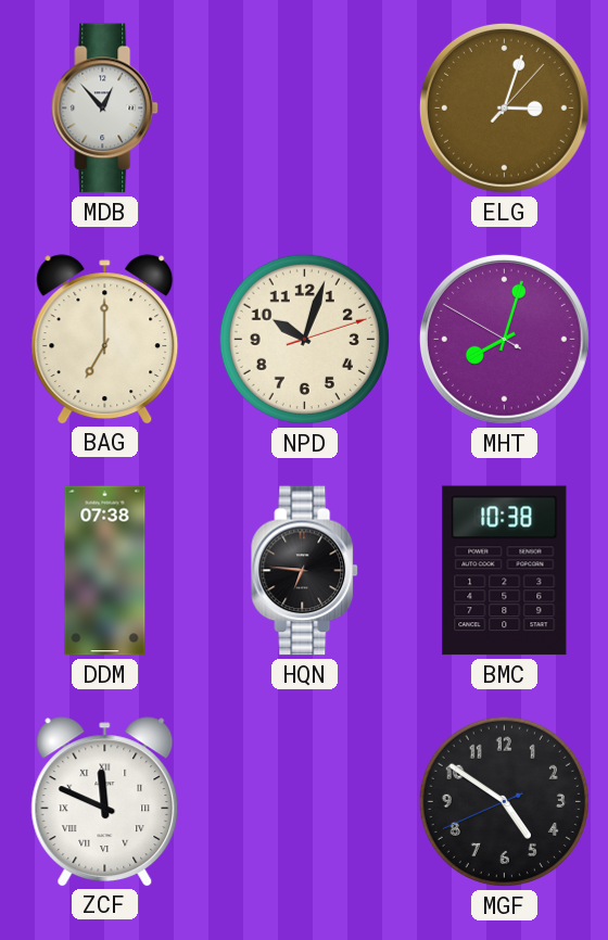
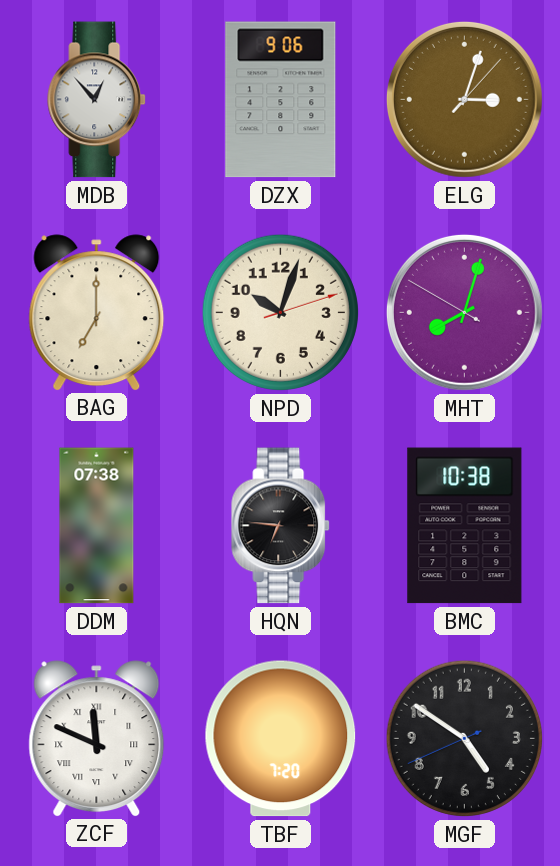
DZX: none -> 9:06 (281, 100)
TBF: none -> 7:20 (281, 739)
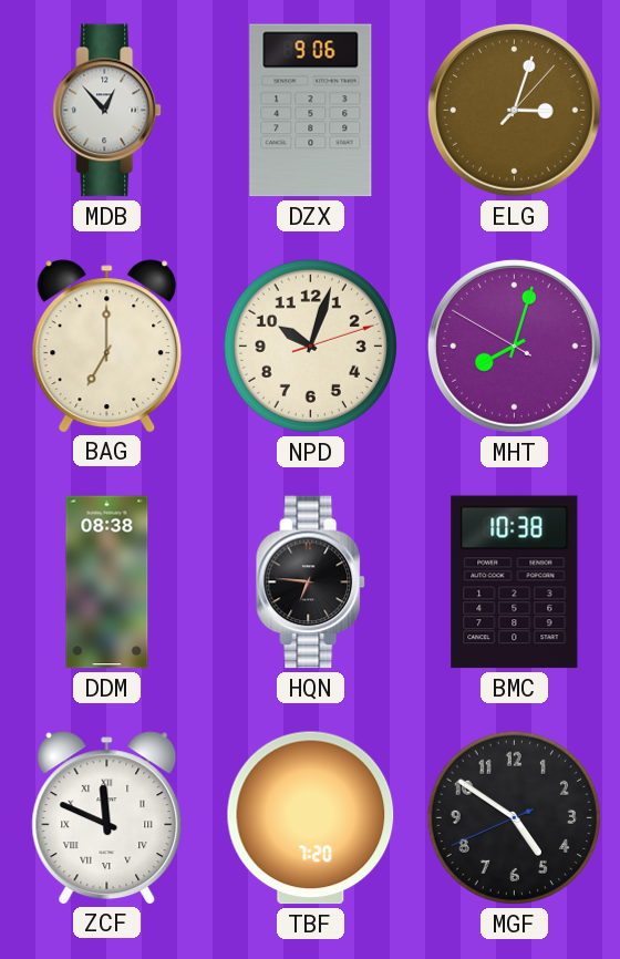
DDM: 07:38 -> 08:38 (107, 582)
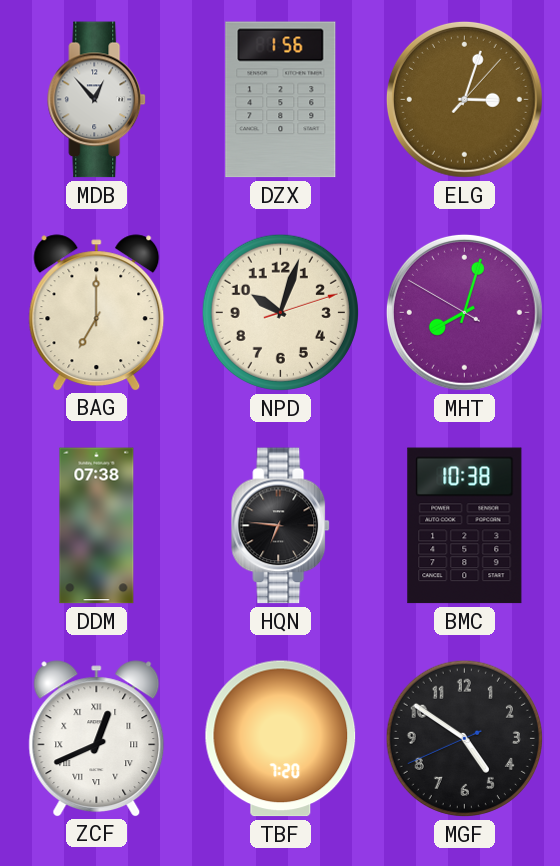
DZX: 9:06 -> 1:56 (281, 100)
DDM: 08:38 -> 07:38 (97, 526)
ZCF: 11:49 -> 12:41 (97, 738)
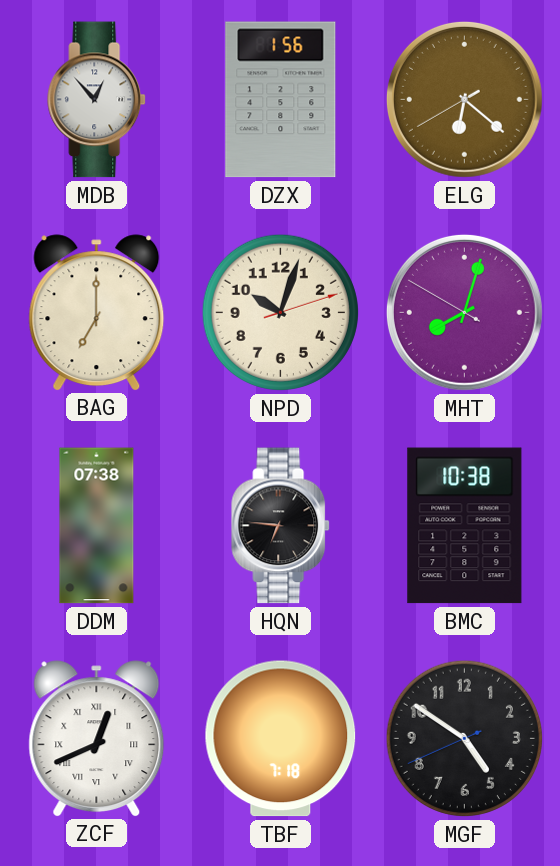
ELG: 3:03 -> 6:21 (464, 99)
TBF: 7:20 -> 7:18 (281, 739)
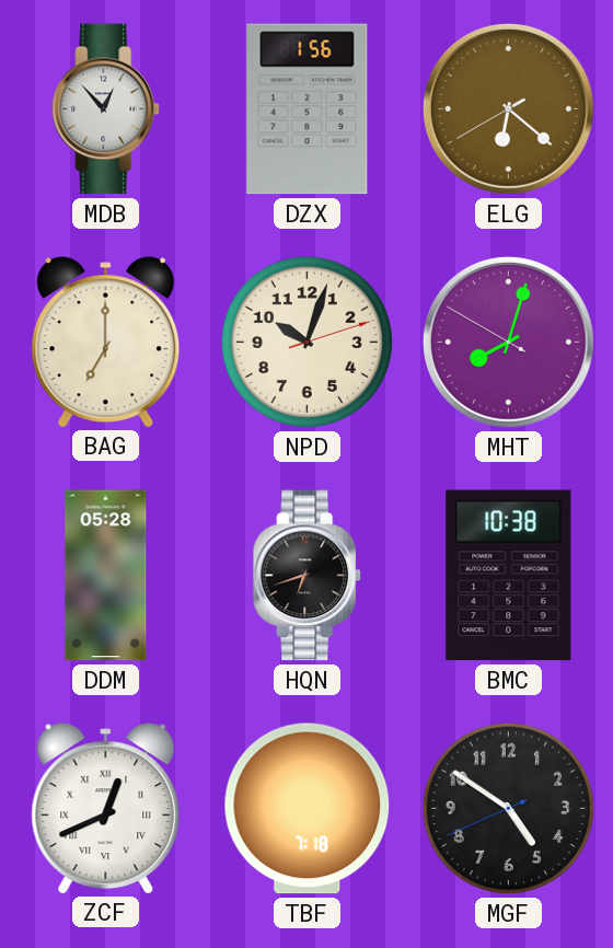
DDM: 07:38 -> 05:28 (106, 576)
HQN: 6:46 -> 6:42 (308, 576)
